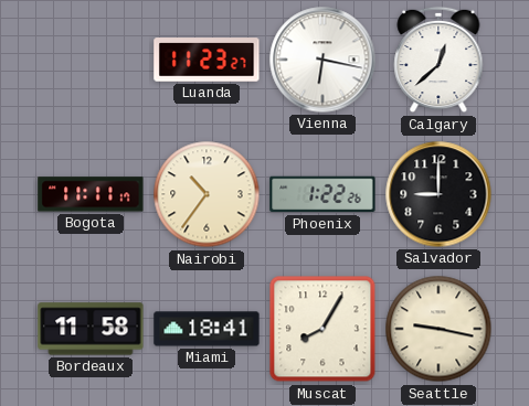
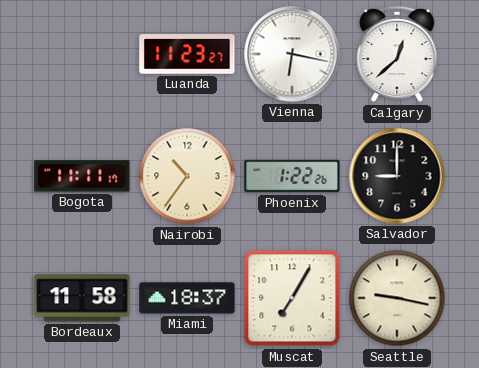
Miami: 18:41 -> 18:37 (187, 298)
Muscat: 8:05 -> 7:05 (292, 298)
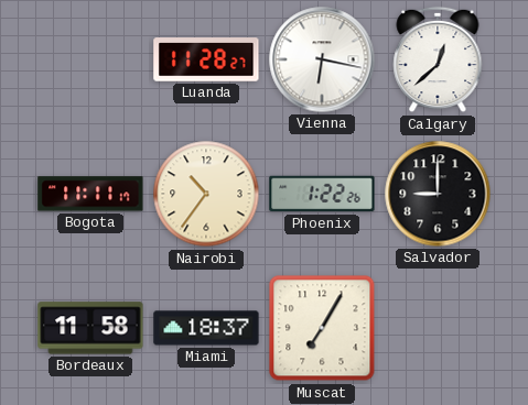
Luanda: 11:23 -> 11:28 (206, 59)
Seattle: 9:17 -> none (397, 298)
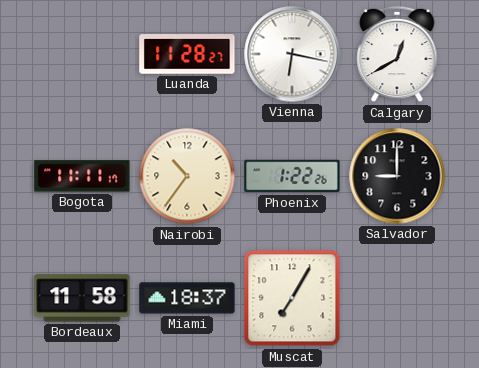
Calgary: 12:38 -> 12:40 (397, 54)
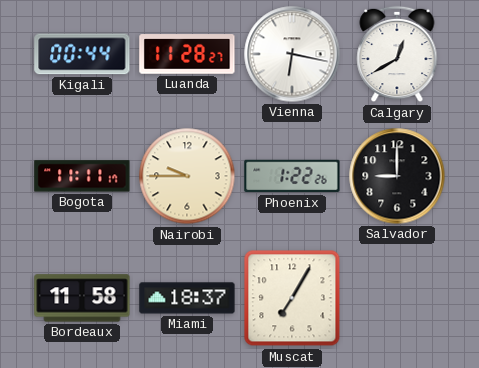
Kigali: none -> 00:44 (82, 54)
Nairobi: 10:36 -> 9:45 (187, 176)
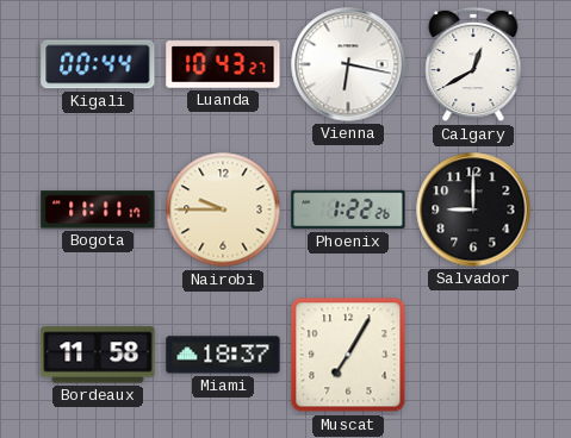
Luanda: 11:28 -> 10:43 (223, 64)
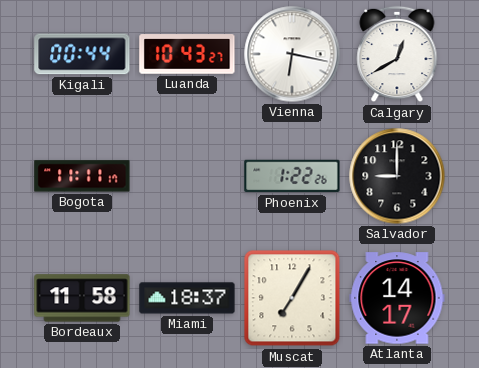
Nairobi: 9:45 -> none (223, 209)
Atlanta: none -> 14:17 (397, 298)
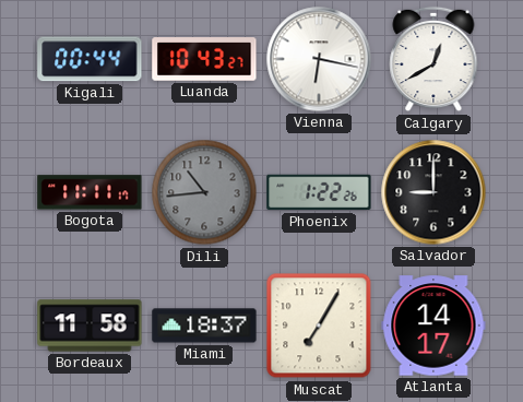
Dili: none -> 10:44 (204, 192)
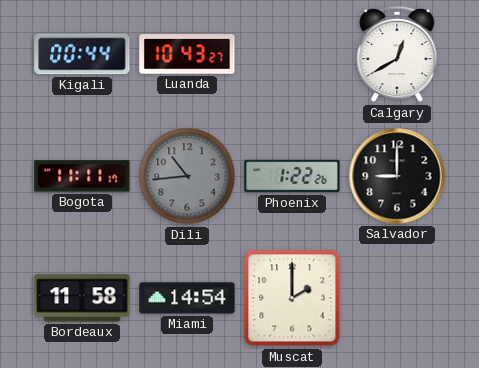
Vienna: 6:17 -> none (319, 59)
Miami: 18:37 -> 14:54 (187, 298)
Muscat: 7:05 -> 2:00 (292, 298)
Atlanta: 14:17 -> none (433, 326)
